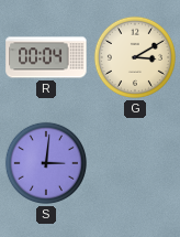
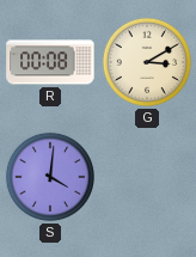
R: 00:04 -> 00:08 (50, 62)
S: 3:01 -> 4:01 (50, 177)
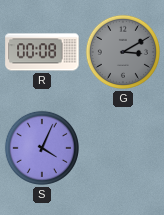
G dial: cream -> grey (123, 52)
S: 4:01 -> 4:04 (42, 148)
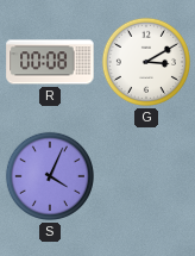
G dial: grey -> white (146, 62)
